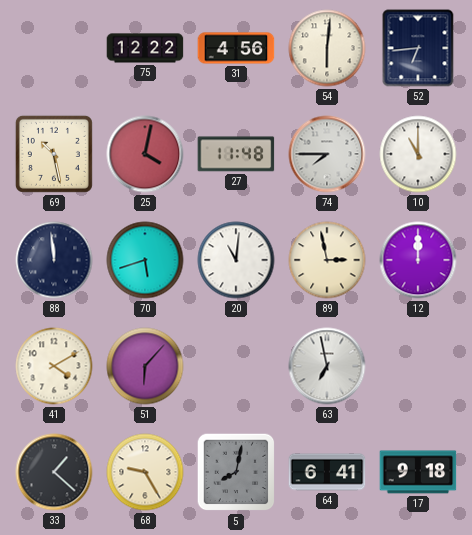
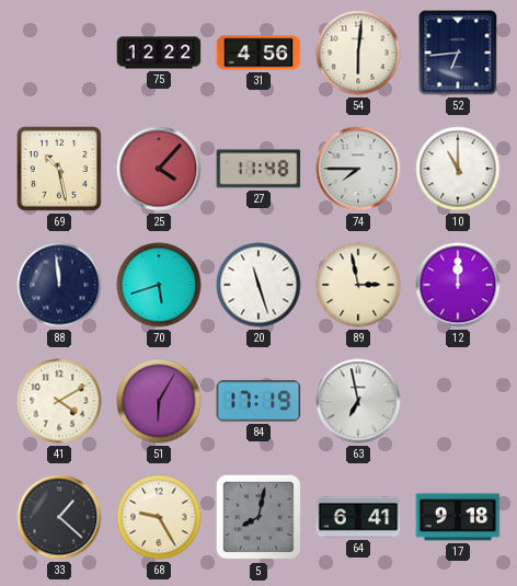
25: 4:02 -> 4:07 (159, 169)
20: 11:01 -> 11:27 (258, 285)
51: 6:07 -> 6:05 (159, 401)
84: none -> 17:19 (258, 401)
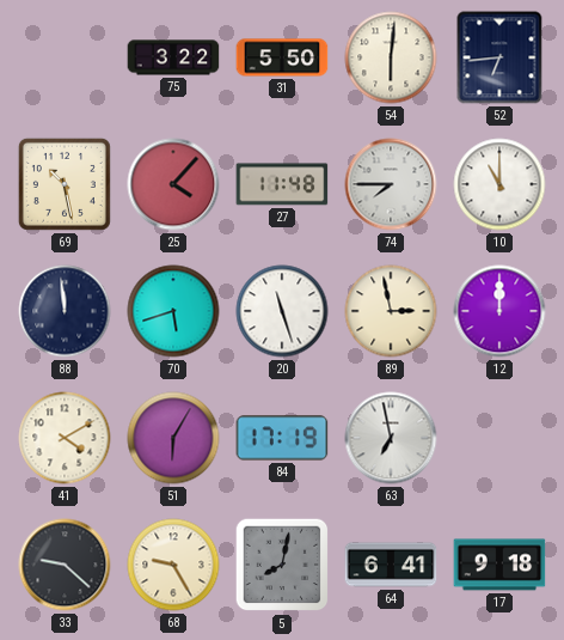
75: 12:22 -> 3:22 (173, 57)
31: 4:56 -> 5:50 (282, 57)
33: 1:22 -> 9:22 (65, 565)
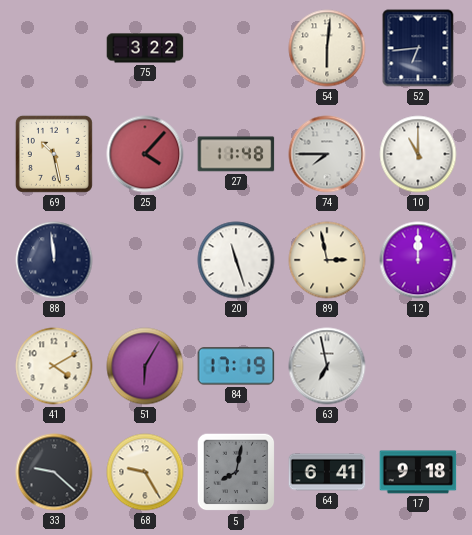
31: 5:50 -> none (282, 57)
70: 5:42 -> none (173, 311)
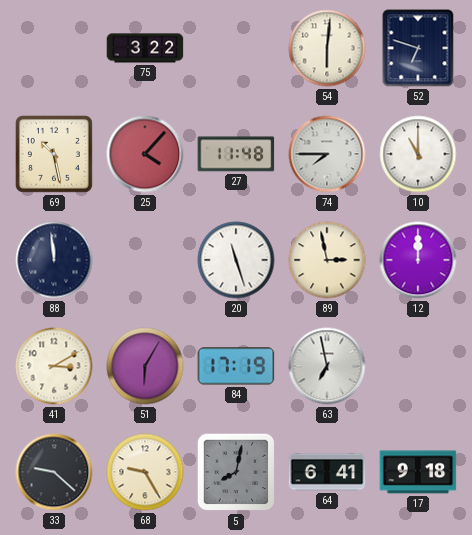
52: 6:44 -> 6:48 (418, 48)
41: 4:10 -> 3:10 (54, 366)
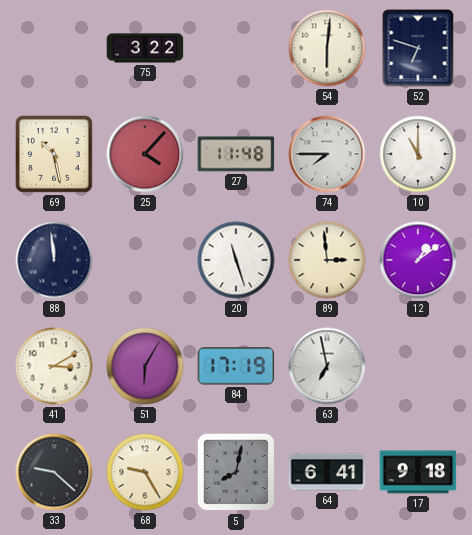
89: 2:58 -> 2:59 (327, 260)
12: 12:00 -> 1:09 (418, 260)
